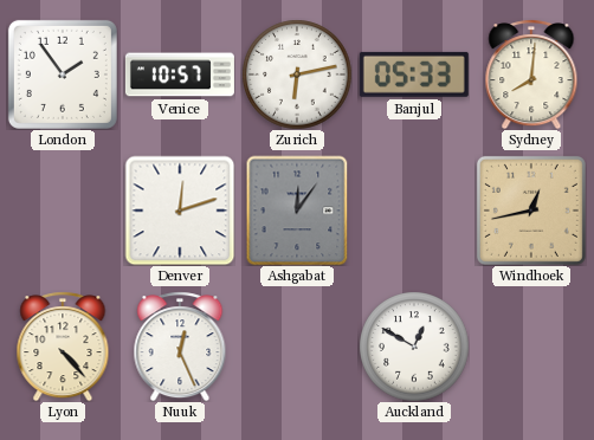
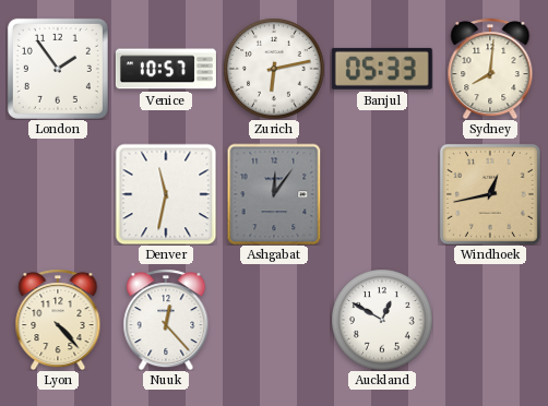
Denver: 12:12 -> 11:32 (166, 194)
Nuuk: 12:26 -> 12:23 (166, 320)
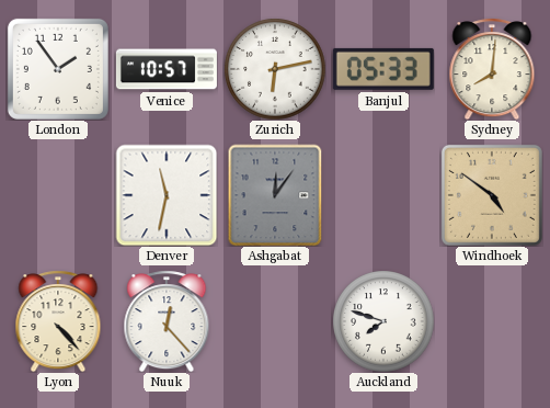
Windhoek: 12:43 -> 4:51 (492, 195)
Auckland: 12:50 -> 7:48 (383, 321)
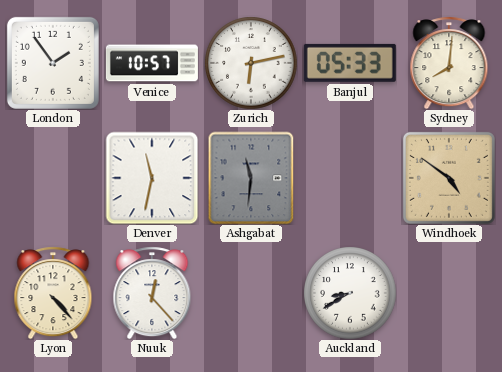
Ashgabat: 12:06 -> 11:31 (251, 178)
Auckland: 7:48 -> 8:40 (350, 293)
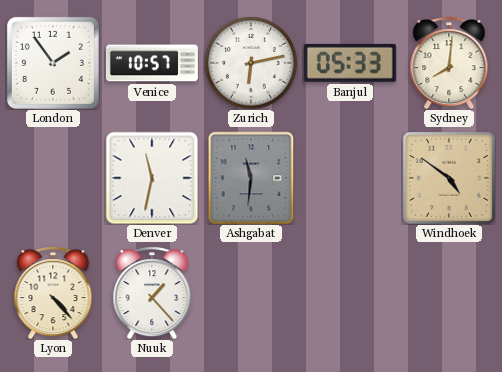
Nuuk: 12:23 -> 1:23 (152, 293)
Auckland: 8:40 -> none (350, 293)
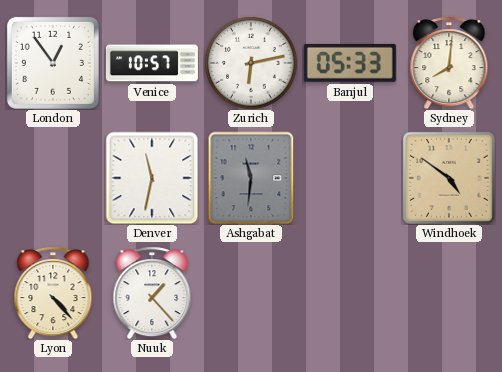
London: 1:54 -> 12:54 (53, 63)
